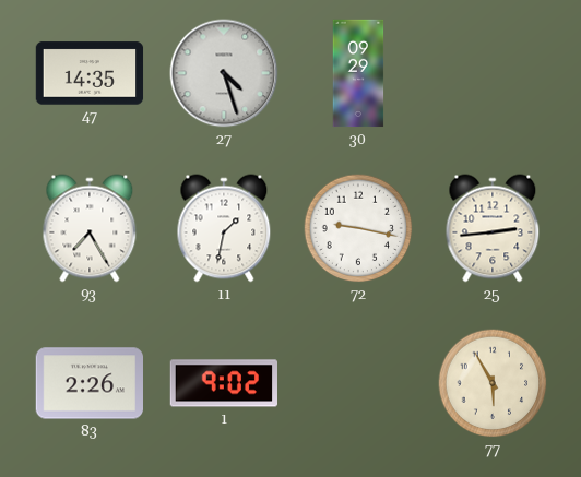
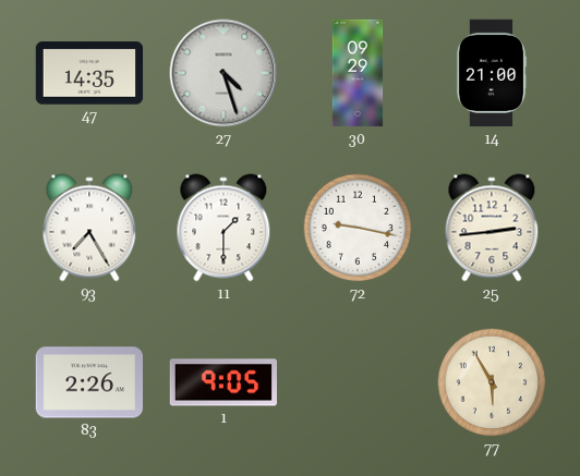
14: none -> 21:00 (492, 73)
11: 1:32 -> 1:30 (223, 228)
1: 9:02 -> 9:05 (222, 382)
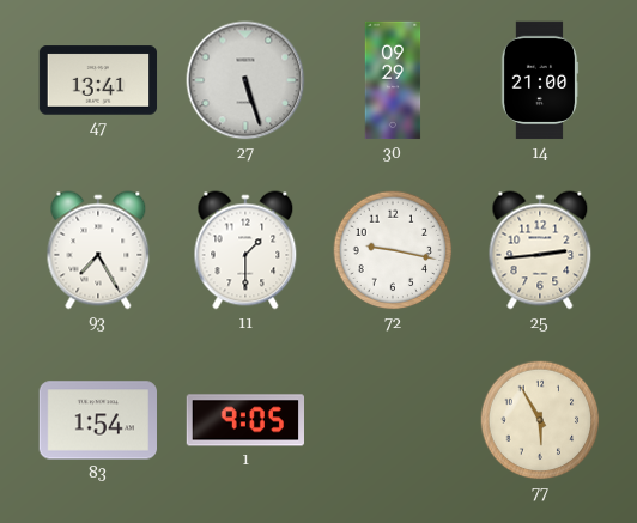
47: 14:35 -> 13:41 (98, 80)
27: 4:27 -> 5:27 (245, 80)
83: 2:26 -> 1:54 (97, 420)
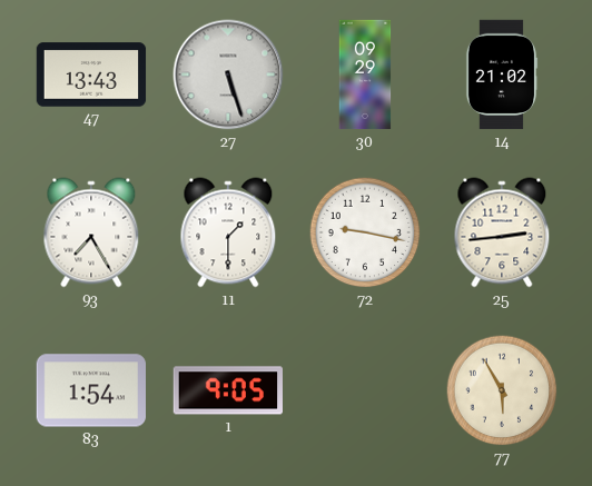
47: 13:41 -> 13:43 (91, 75)
14: 21:00 -> 21:02 (502, 75)
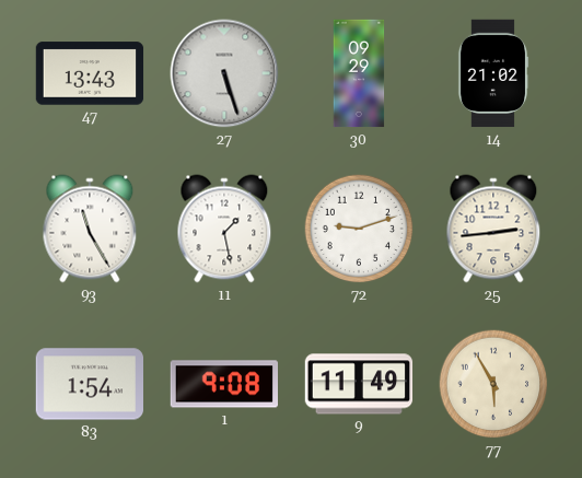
93: 7:25 -> 11:25 (90, 229)
11: 1:30 -> 1:28 (224, 229)
72: 9:17 -> 9:12 (359, 229)
1: 9:05 -> 9:08 (223, 384)
9: none -> 11:49 (359, 384)
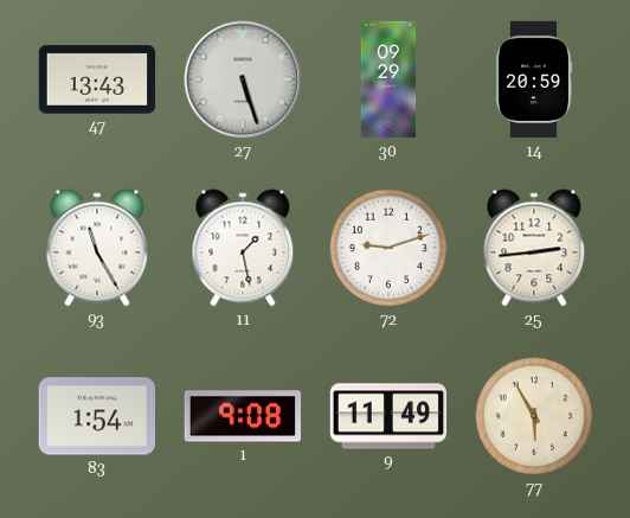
14: 21:02 -> 20:59 (534, 79)
